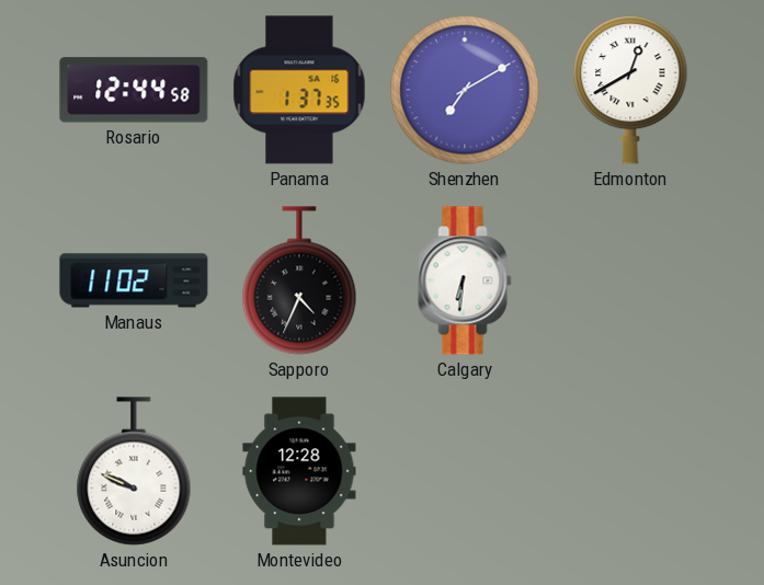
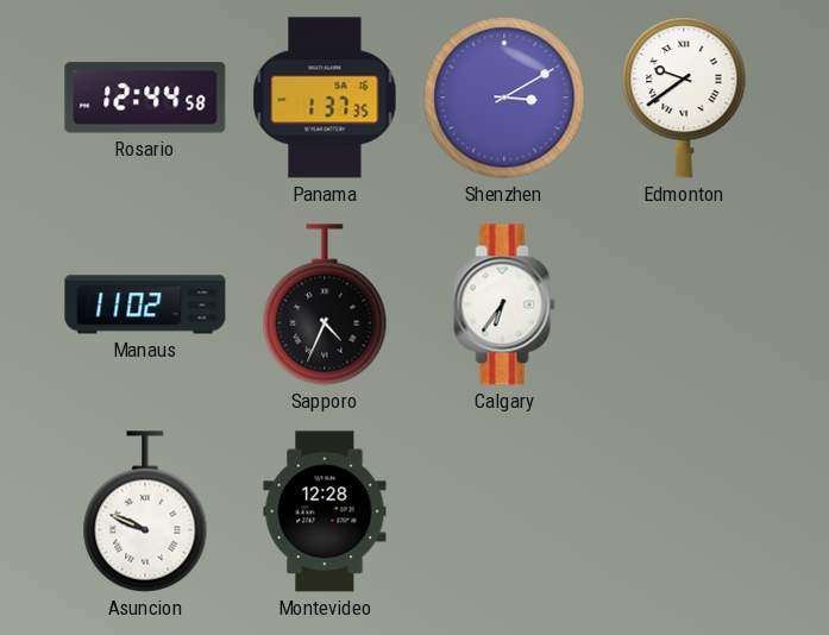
Shenzhen: 7:10 -> 3:10 (504, 98)
Edmonton: 12:40 -> 9:39 (684, 98)
Calgary: 6:31 -> 6:36 (504, 304)
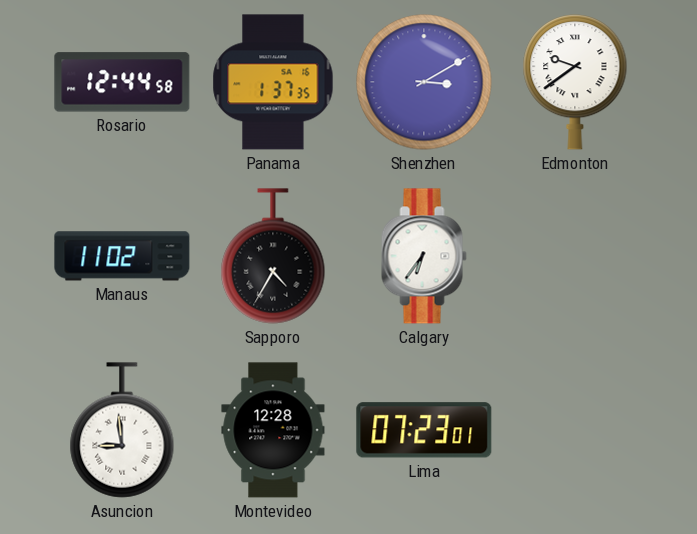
Sapporo: 4:34 -> 4:35 (273, 256)
Asuncion: 9:49 -> 8:59 (122, 430)
Lima: none -> 07:23 (424, 430)
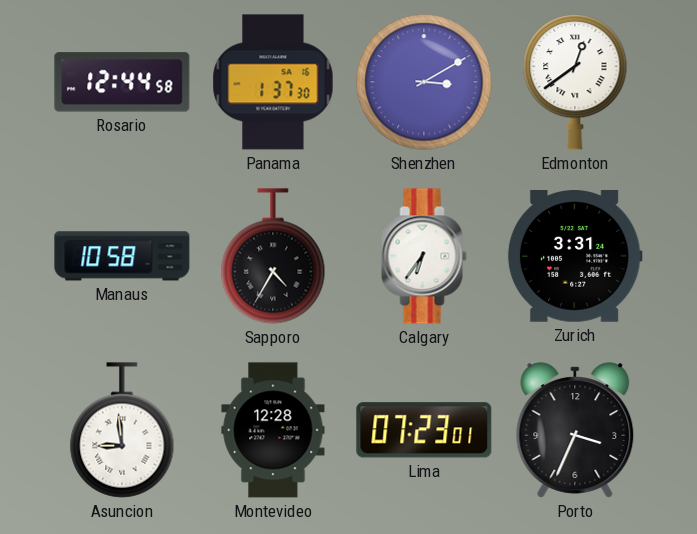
Panama: 1:37:35 -> 1:37:30 (273, 82)
Edmonton: 9:39 -> 12:39 (575, 82)
Manaus: 11:02 -> 10:58 (122, 256)
Zurich: none -> 3:31 (575, 257)
Porto: none -> 3:34 (575, 430)
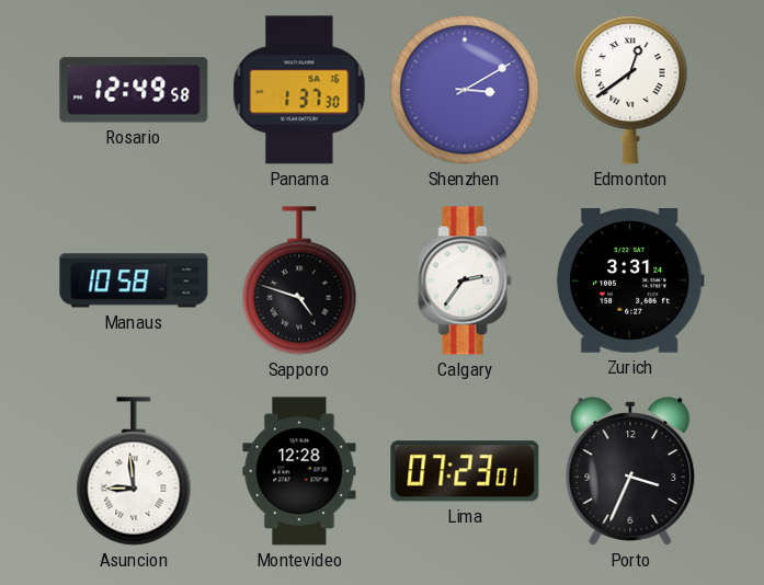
Rosario: 12:44 -> 12:49 (134, 90)
Sapporo: 4:35 -> 4:48 (299, 280)
Calgary: 6:36 -> 2:36 (465, 280)
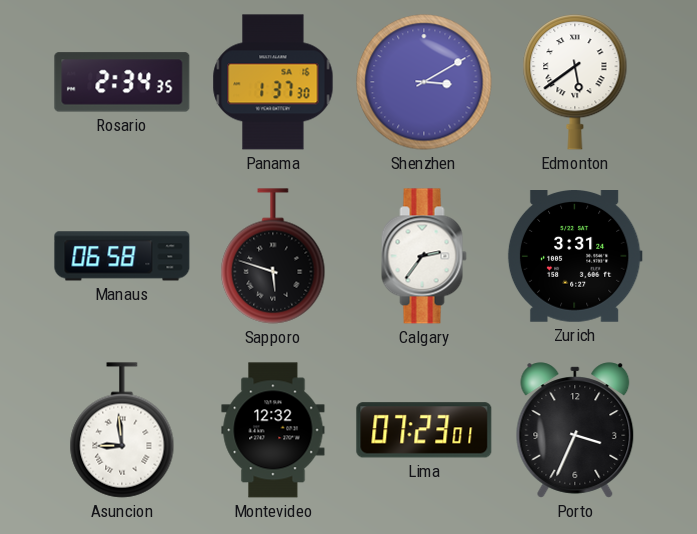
Rosario: 12:49 -> 2:34 (122, 82)
Edmonton: 12:39 -> 5:39 (575, 82)
Manaus: 10:58 -> 06:58 (122, 256)
Sapporo: 4:48 -> 5:48 (273, 256)
Montevideo: 12:28 -> 12:32 (273, 430)
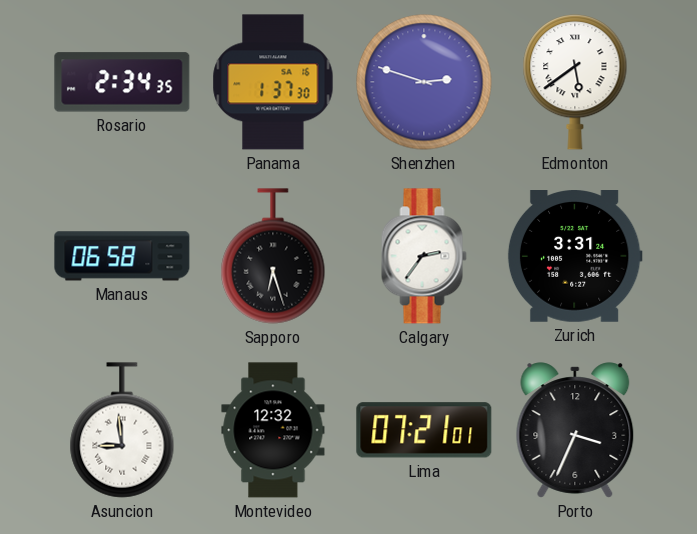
Shenzhen: 3:10 -> 2:48 (424, 82)
Sapporo: 5:48 -> 6:27 (273, 256)
Lima: 07:23 -> 07:21 (424, 430)
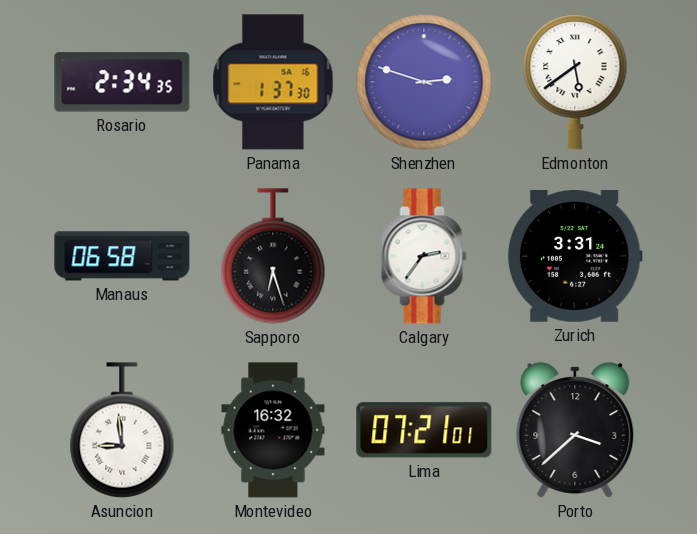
Montevideo: 12:32 -> 16:32 (273, 430)
Porto: 3:34 -> 3:38 (575, 430)
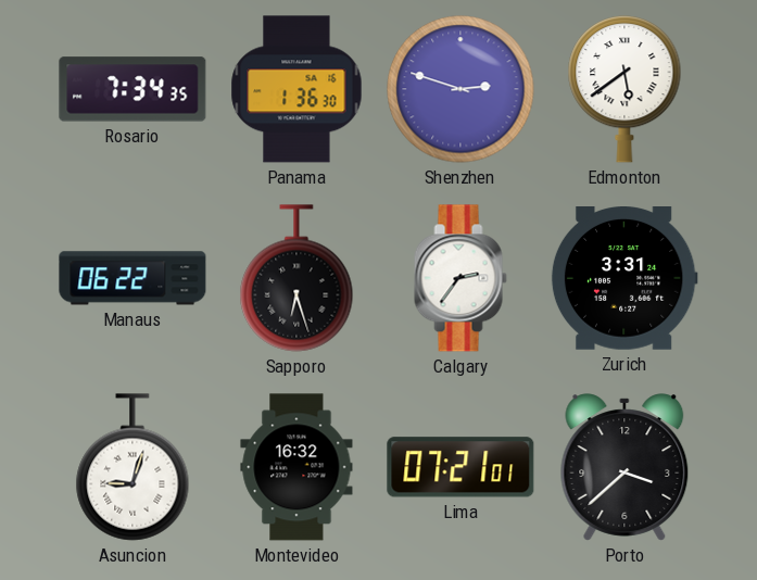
Rosario: 2:34 -> 7:34 (133, 89)
Panama: 1:37 -> 1:36 (297, 89)
Manaus: 06:58 -> 06:22 (133, 278)
Asuncion: 8:59 -> 9:03 (133, 467)
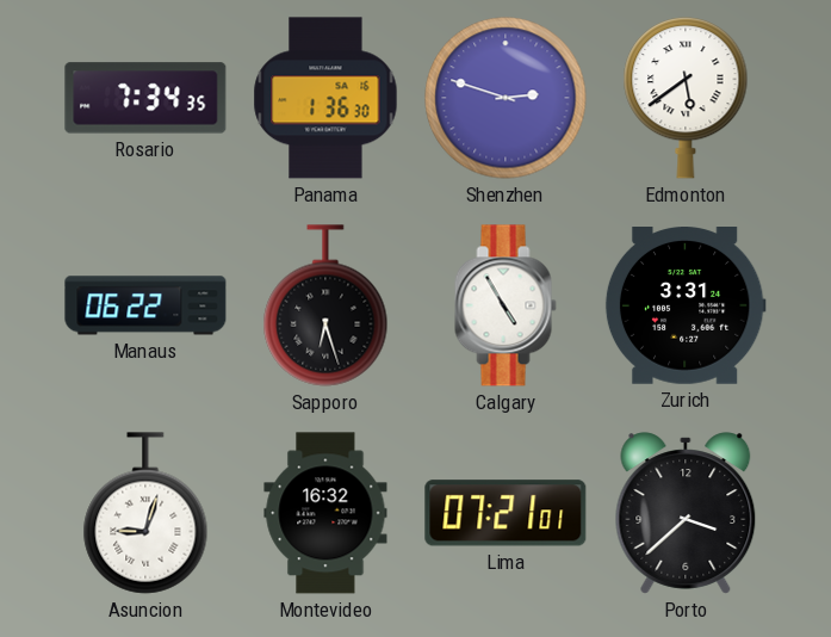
Calgary: 2:36 -> 4:55 (506, 305)
